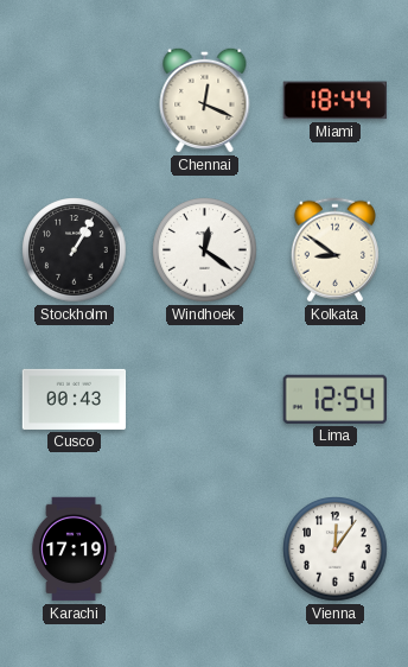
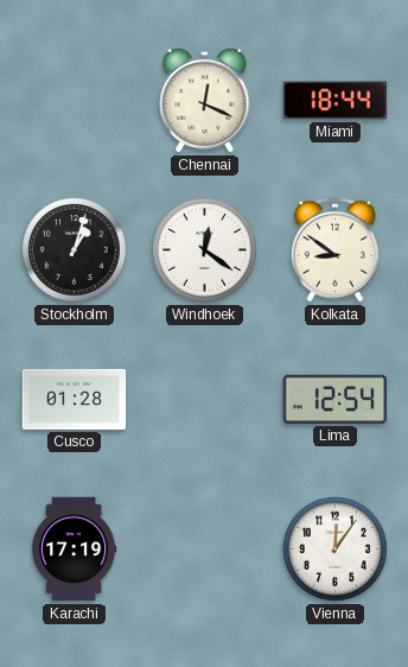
Stockholm: 1:05 -> 1:03 (75, 250)
Cusco: 00:43 -> 01:28 (75, 399)
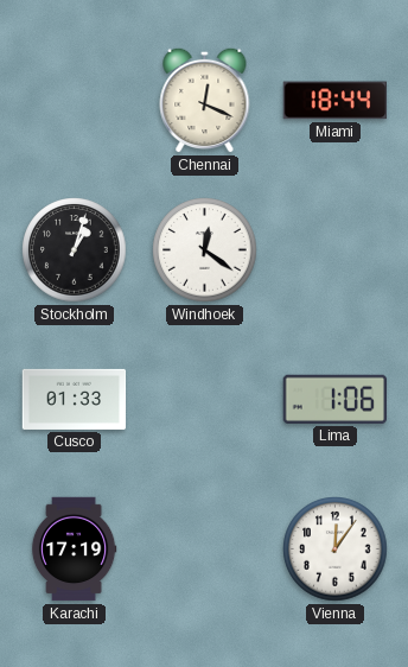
Kolkata: 8:51 -> none (334, 250)
Cusco: 01:28 -> 01:33 (75, 399)
Lima: 12:54 -> 1:06 (334, 399)
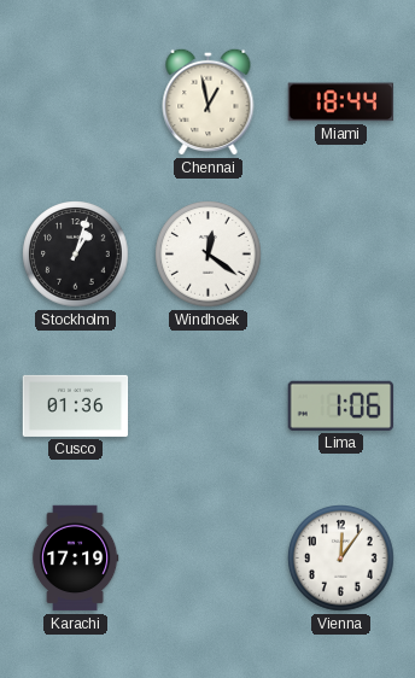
Chennai: 12:19 -> 12:58 (209, 101)
Cusco: 01:33 -> 01:36 (76, 405)
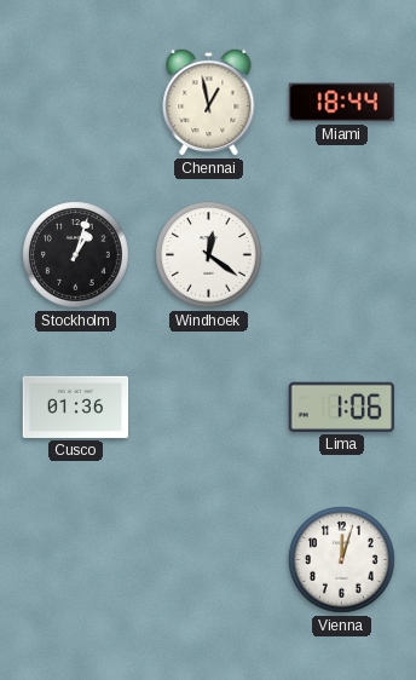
Karachi: 17:19 -> none (75, 559)
Vienna: 12:06 -> 12:03 (342, 560)
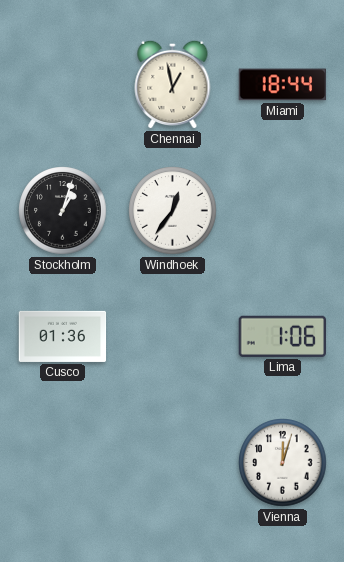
Windhoek: 12:21 -> 12:36 (173, 211)
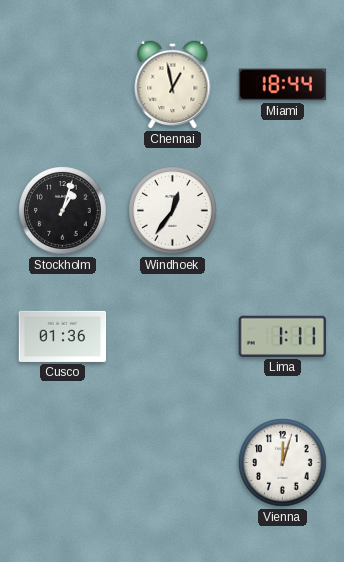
Lima: 1:06 -> 1:11 (282, 336)
